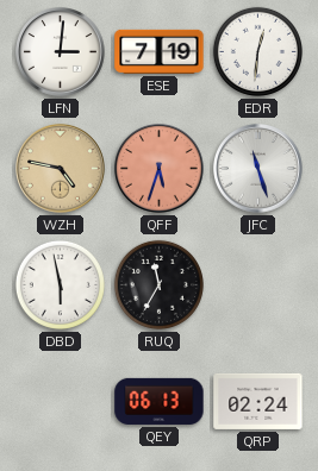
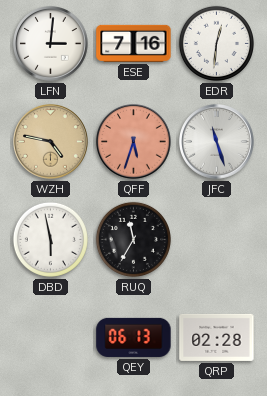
ESE: 7:19 -> 7:16 (134, 43)
QRP: 02:24 -> 02:28 (217, 337)
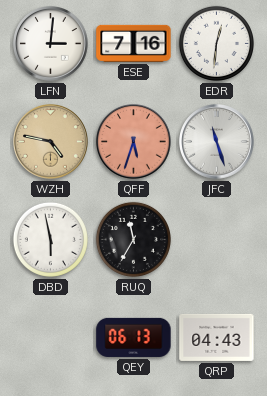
QRP: 02:28 -> 04:43 (217, 337)
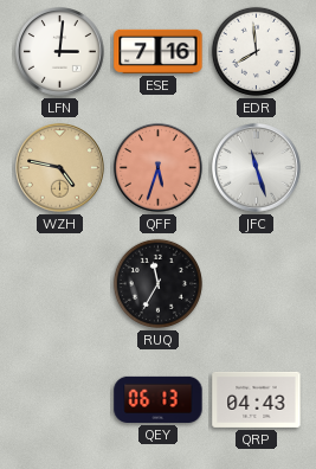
EDR: 12:31 -> 7:59 (256, 51)
DBD: 5:58 -> none (50, 239)
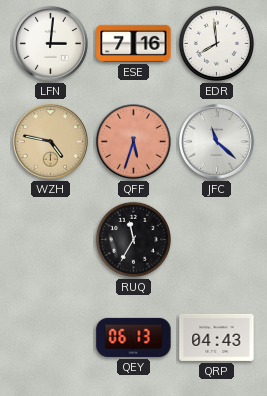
JFC: 11:27 -> 11:22 (217, 142)
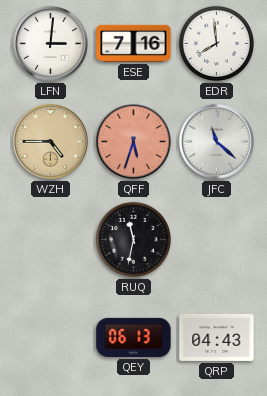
WZH: 4:47 -> 4:45 (51, 142)
RUQ: 11:35 -> 11:32 (133, 239)
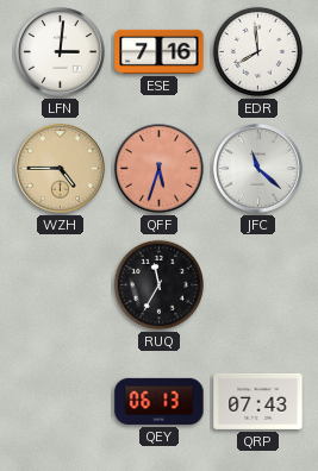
RUQ: 11:32 -> 11:35 (158, 284)
QRP: 04:43 -> 07:43 (258, 401)
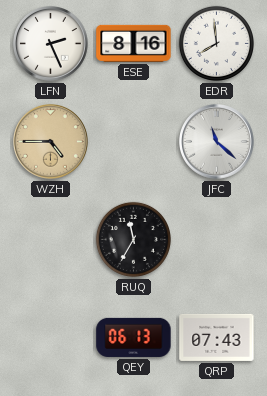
LFN: 3:01 -> 2:26 (51, 44)
ESE: 7:16 -> 8:16 (134, 43)
QFF: 5:33 -> none (160, 169)
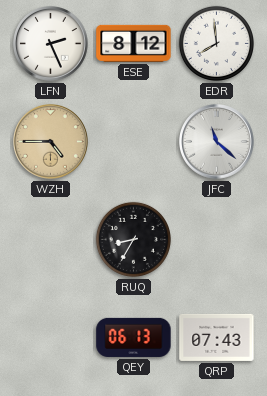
ESE: 8:16 -> 8:12 (134, 43)
RUQ: 11:35 -> 8:35 (133, 239)
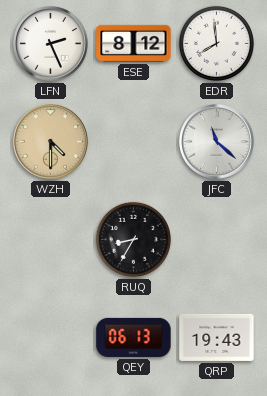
WZH: 4:45 -> 4:30 (51, 142)
QRP: 07:43 -> 19:43 (217, 337)
